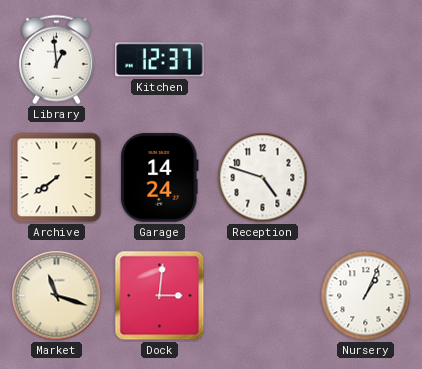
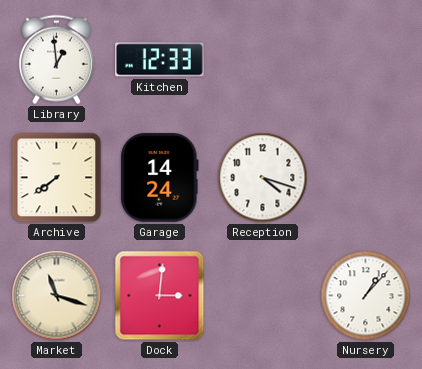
Kitchen: 12:37 -> 12:33 (160, 60)
Reception: 4:48 -> 4:18 (263, 178)
Nursery: 1:04 -> 1:07 (366, 296)
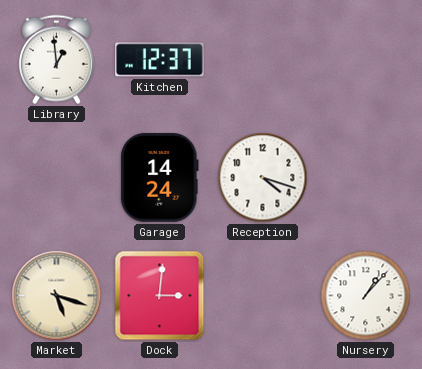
Kitchen: 12:33 -> 12:37 (160, 60)
Archive: 7:39 -> none (57, 178)
Market: 11:18 -> 5:18 (57, 296)
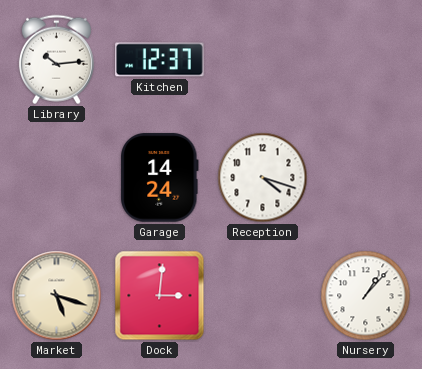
Library: 12:59 -> 10:14 (56, 60)
